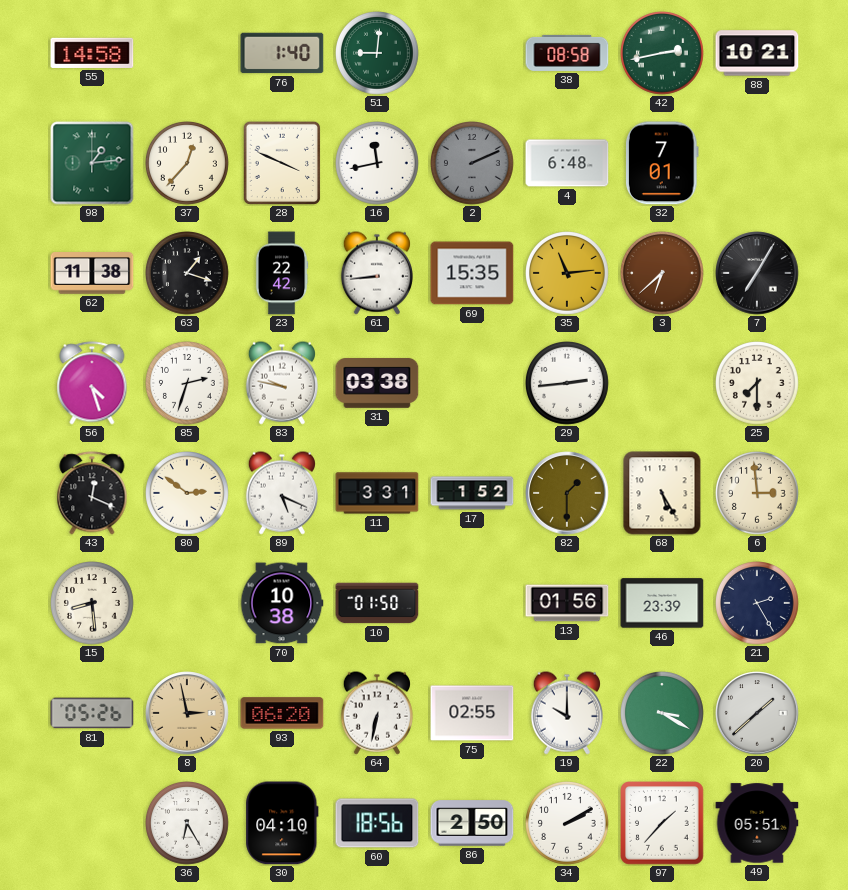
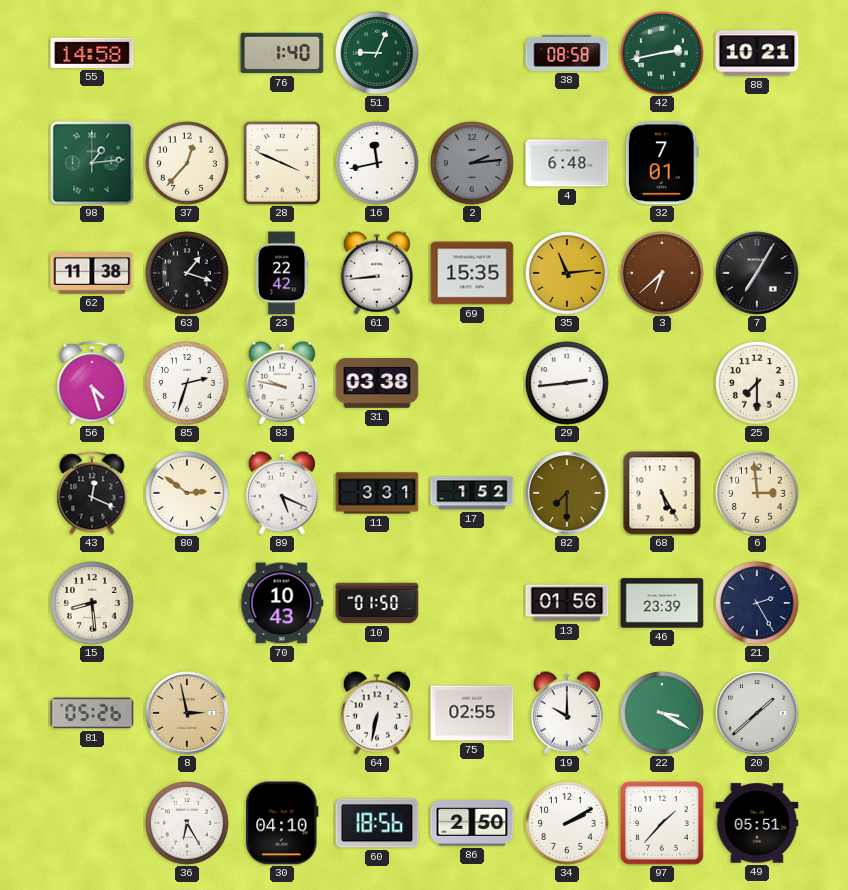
51: 9:01 -> 9:04 (378, 54)
2: 2:11 -> 2:14 (473, 164)
82: 1:30 -> 7:30 (567, 493)
70: 10:38 -> 10:43 (282, 603)
93: 06:20 -> none (282, 713)
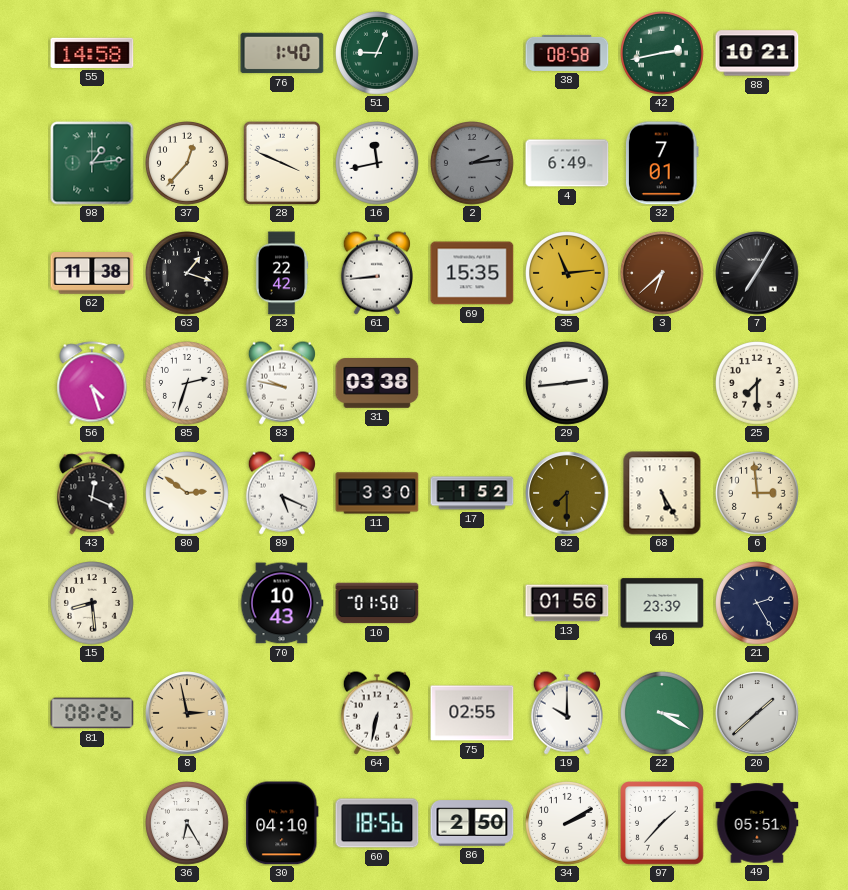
4: 6:48 -> 6:49 (567, 163)
11: 3:31 -> 3:30 (377, 493)
81: 05:26 -> 08:26 (92, 713)
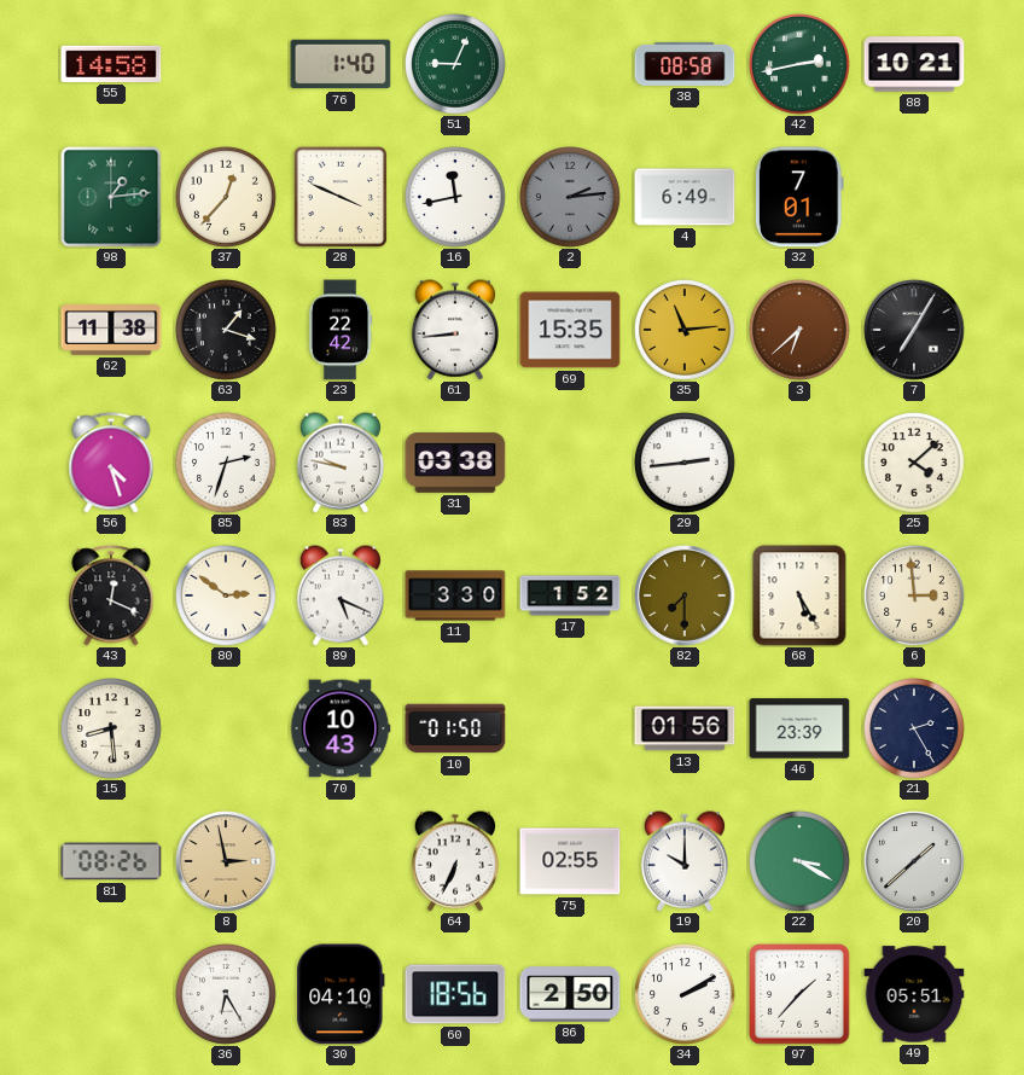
25: 7:30 -> 4:08 (915, 464)
64: 6:32 -> 6:34 (454, 861)
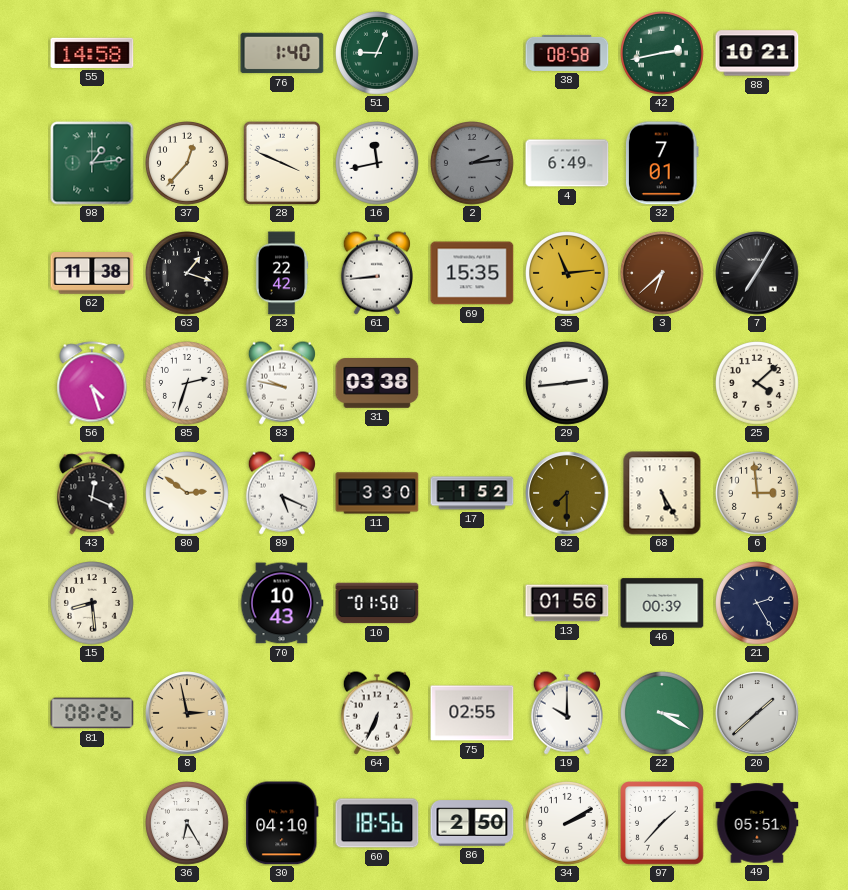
46: 23:39 -> 00:39 (662, 603)
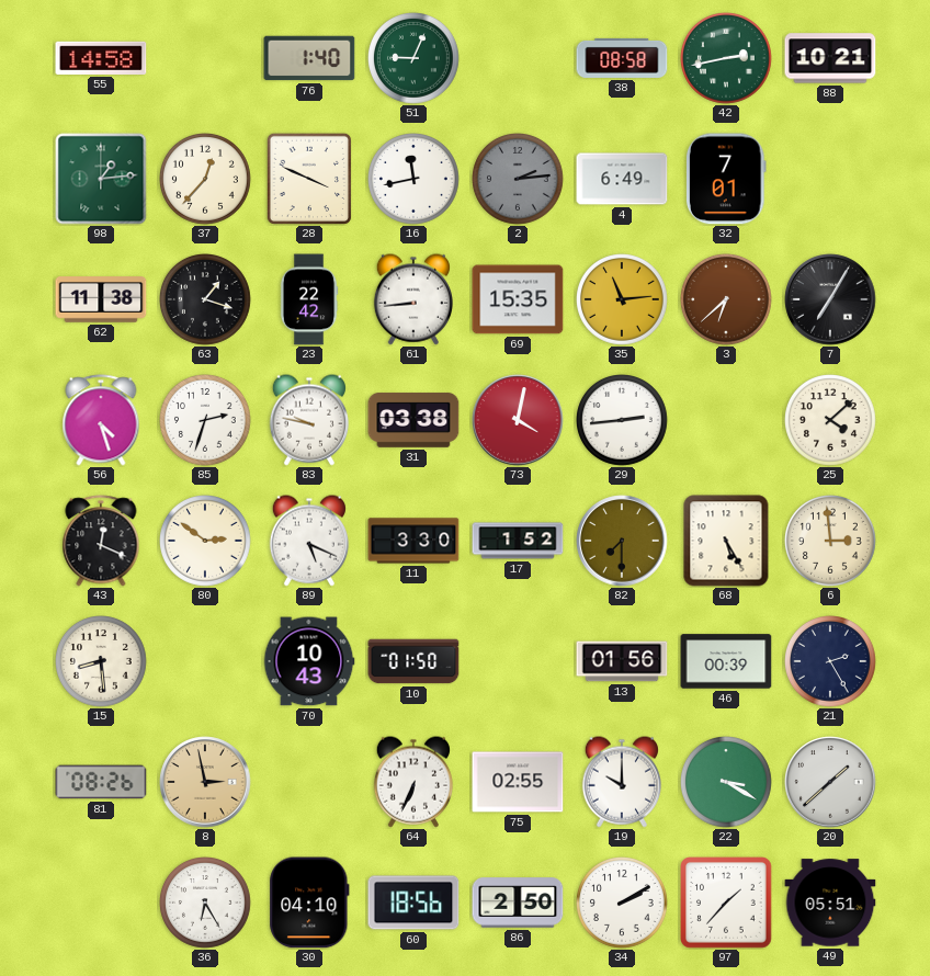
73: none -> 4:02 (518, 420)
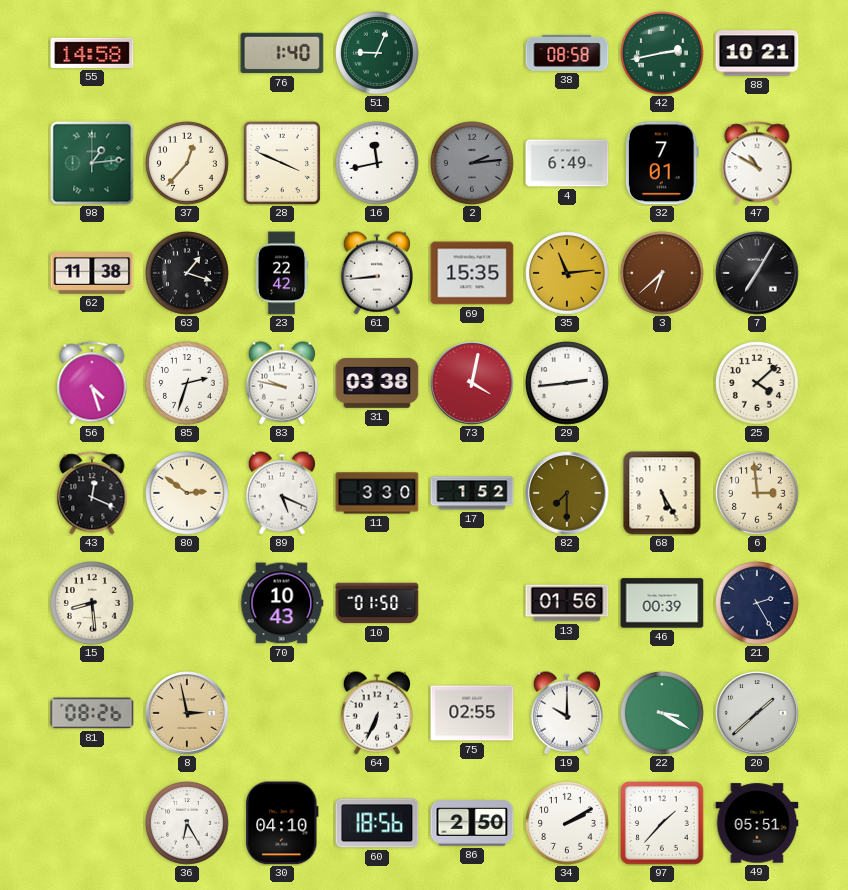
47: none -> 10:50 (757, 163)
